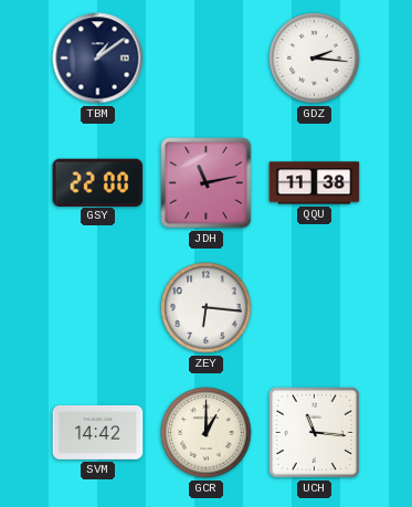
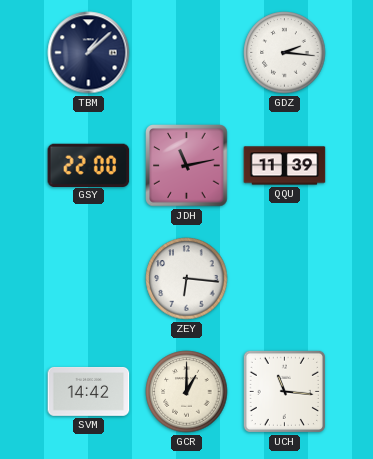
TBM: 1:09 -> 1:08 (89, 53)
QQU: 11:38 -> 11:39 (285, 166)
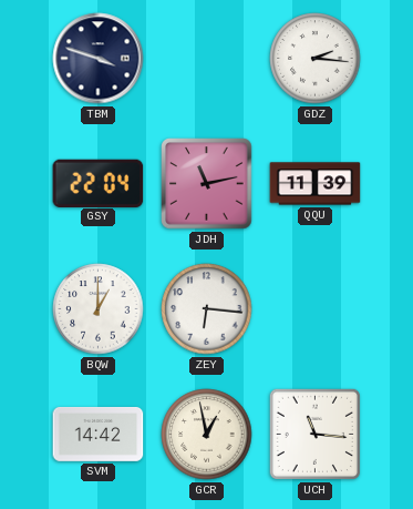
TBM: 1:08 -> 3:48 (99, 59)
GSY: 22:00 -> 22:04 (99, 183)
BQW: none -> 1:00 (99, 309)
GCR: 1:00 -> 12:58 (207, 435)
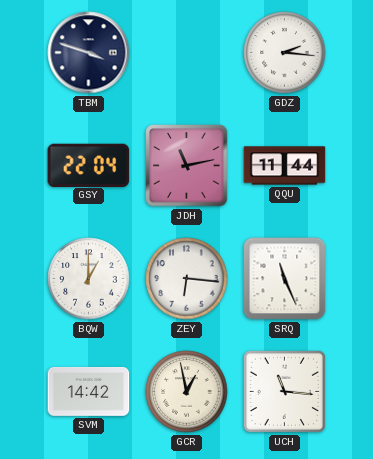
QQU: 11:39 -> 11:44 (285, 166)
SRQ: none -> 11:26 (285, 279)
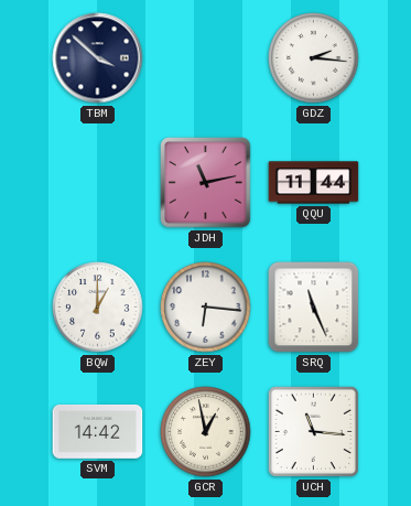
TBM: 3:48 -> 3:52 (98, 58)
GSY: 22:04 -> none (89, 165)
